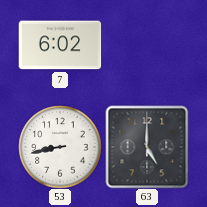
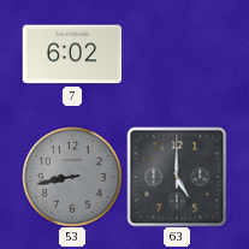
53 dial: white -> grey (72, 177)
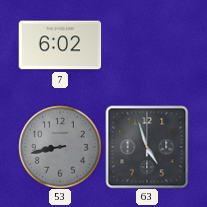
63: 5:00 -> 4:57 (147, 147)
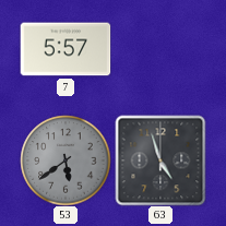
7: 6:02 -> 5:57 (66, 49)
53: 8:43 -> 5:39 (66, 160)
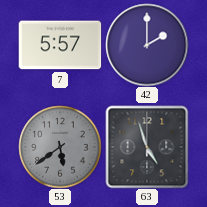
42: none -> 2:00 (147, 45)
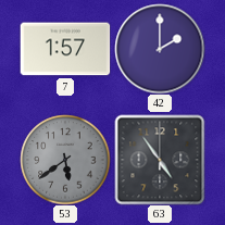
7: 5:57 -> 1:57 (65, 49)
63: 4:57 -> 4:54 (160, 160)
